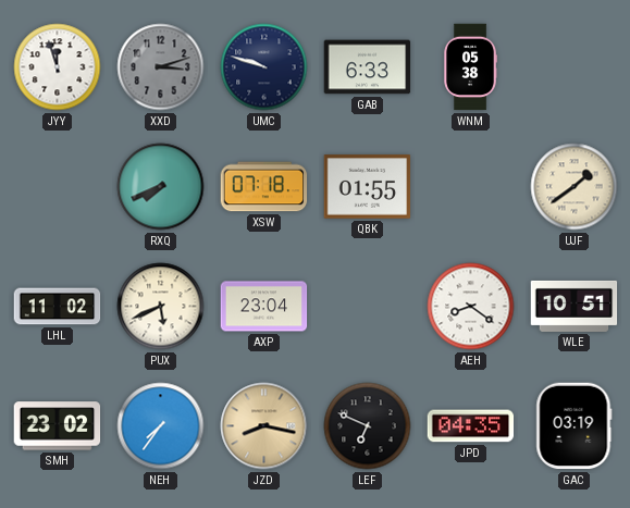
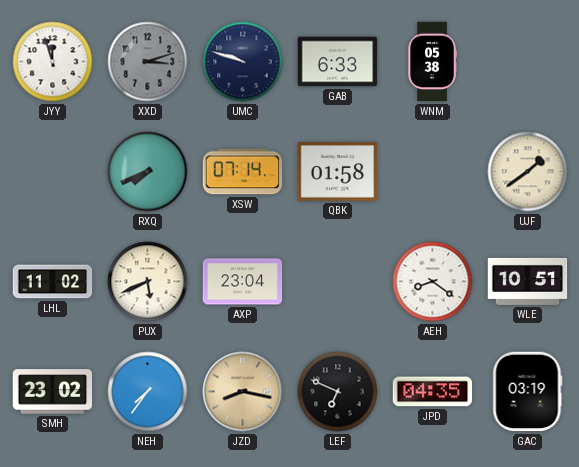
XSW: 07:18 -> 07:14 (243, 172)
QBK: 01:55 -> 01:58 (338, 172)
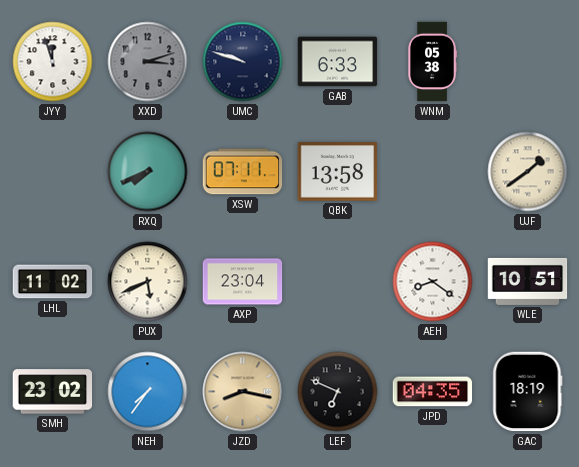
XSW: 07:14 -> 07:11 (243, 172)
QBK: 01:58 -> 13:58 (338, 172)
GAC: 03:19 -> 18:19 (528, 392)
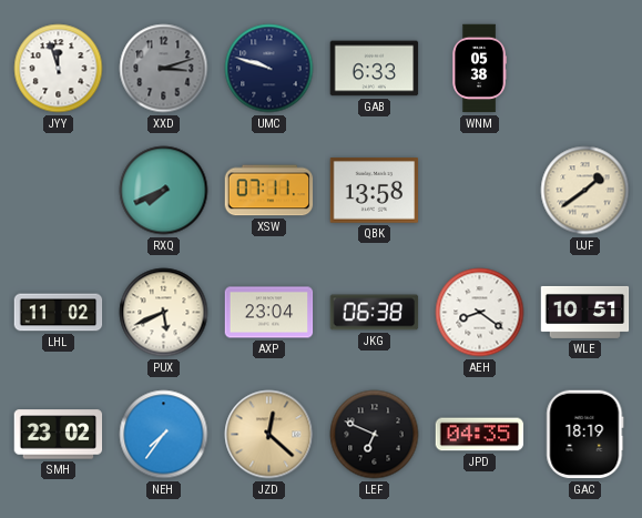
JKG: none -> 06:38 (375, 313)
JZD: 8:17 -> 12:22 (269, 435)
